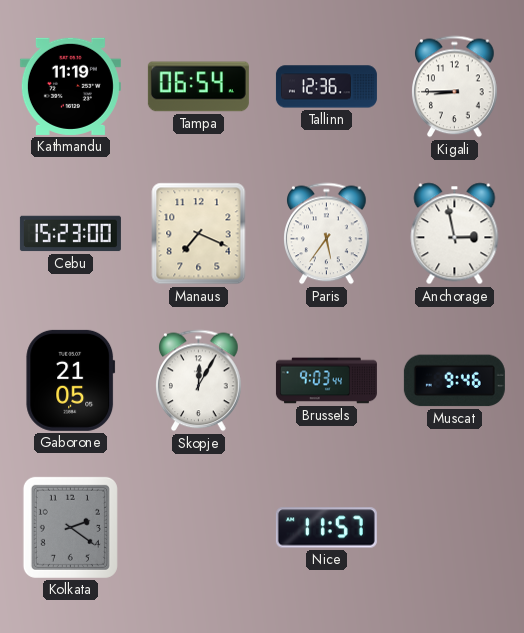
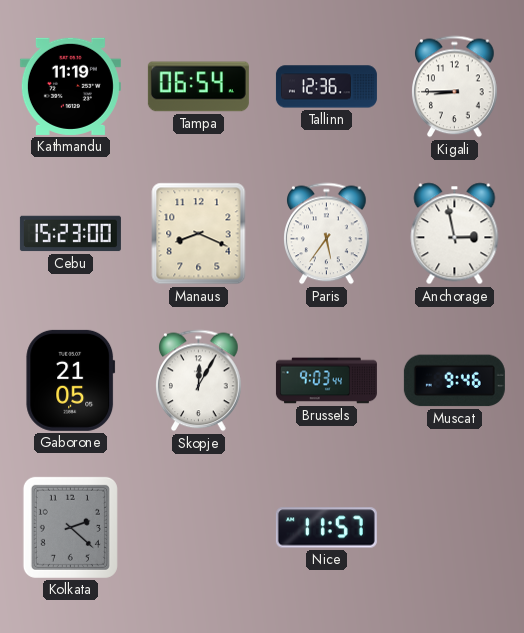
Manaus: 7:19 -> 8:19 (199, 234)
Kolkata: 2:21 -> 2:22 (70, 527)
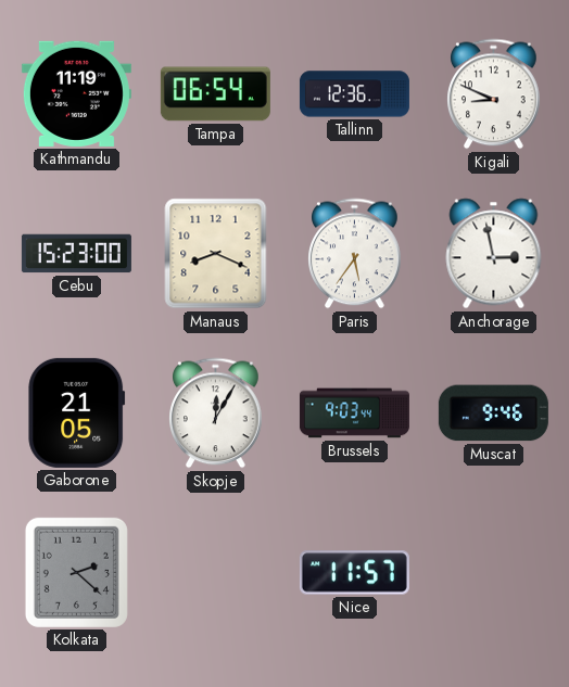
Kigali: 8:45 -> 8:49 (494, 94)
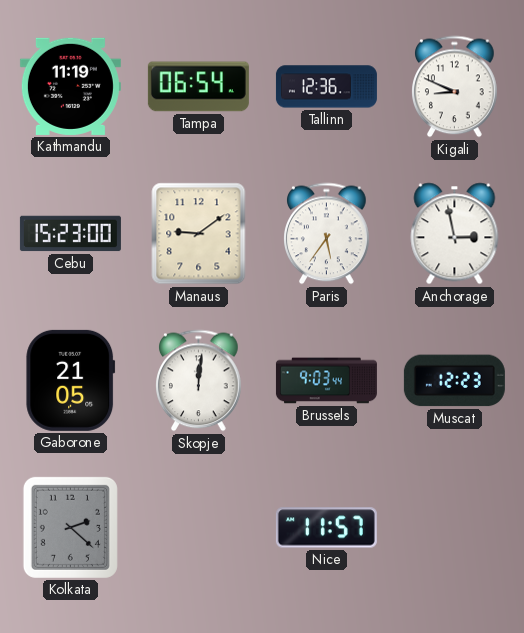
Manaus: 8:19 -> 9:09 (199, 234)
Skopje: 12:05 -> 12:01 (199, 381)
Muscat: 9:46 -> 12:23 (454, 381)
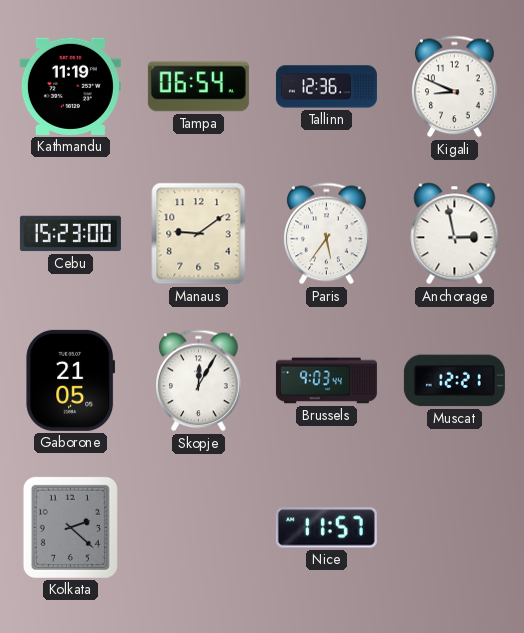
Skopje: 12:01 -> 12:05 (199, 381)
Muscat: 12:23 -> 12:21 (454, 381)
